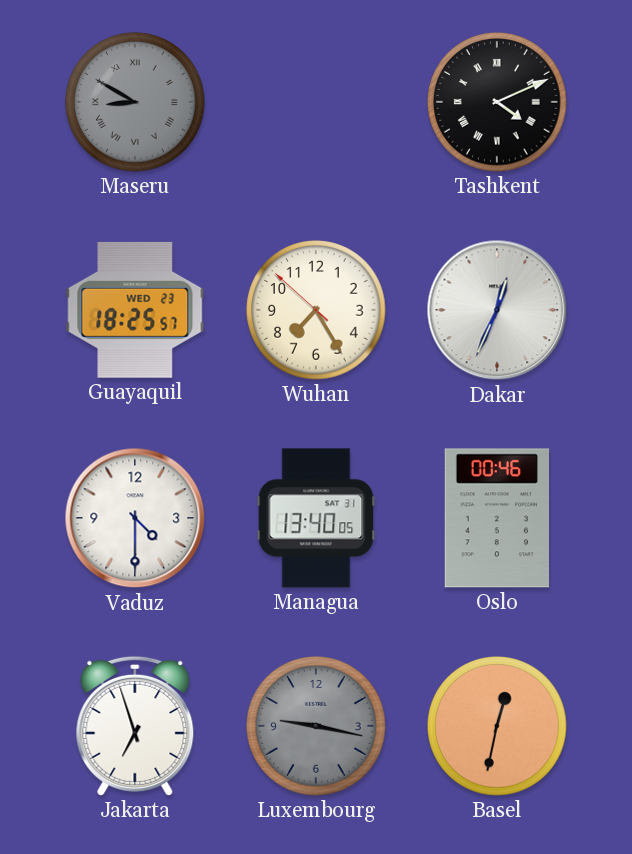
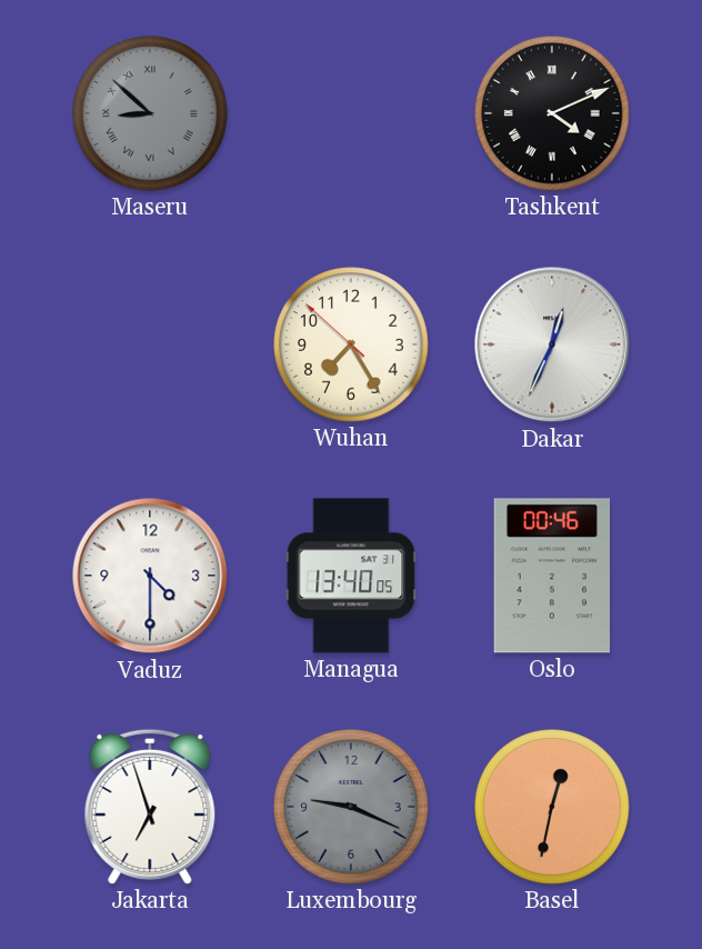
Maseru: 8:50 -> 8:52 (150, 113)
Guayaquil: 18:25 -> none (135, 310)
Luxembourg: 9:17 -> 9:19 (351, 807)
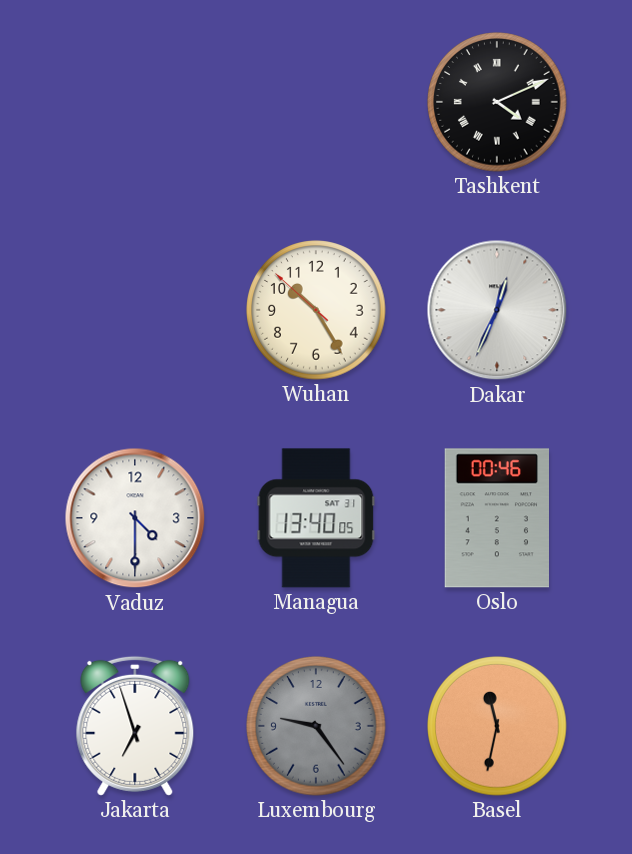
Maseru: 8:52 -> none (150, 113)
Wuhan: 7:24 -> 10:24 (316, 310)
Luxembourg: 9:19 -> 9:24 (316, 726)
Basel: 12:32 -> 11:32 (497, 726)
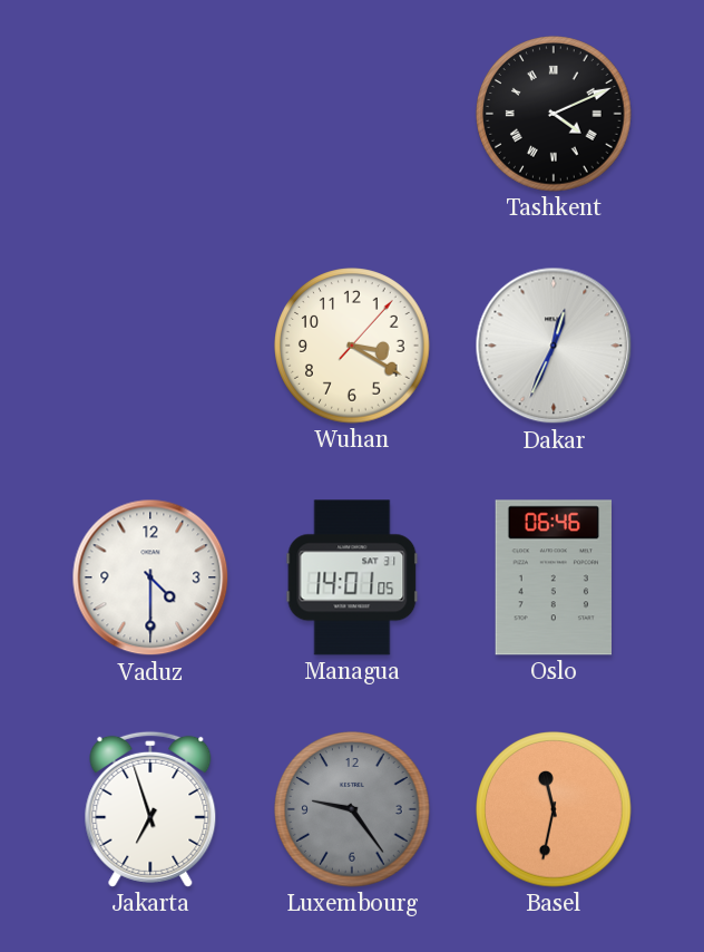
Wuhan: 10:24 -> 3:20 (352, 346)
Managua: 13:40 -> 14:01 (352, 577)
Oslo: 00:46 -> 06:46 (553, 577)
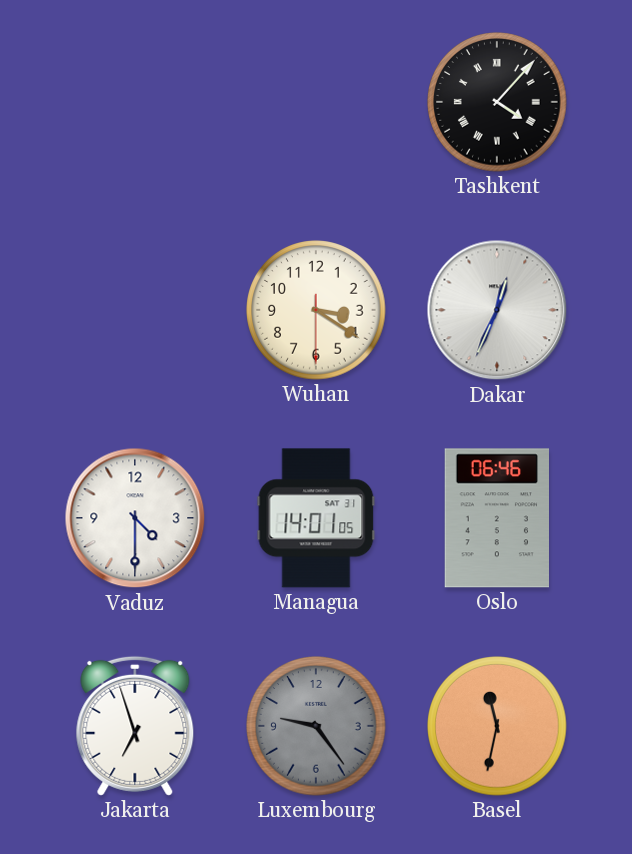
Tashkent: 4:11 -> 4:07 (497, 102)
Wuhan: 3:20:07 -> 3:20:30 (316, 310)
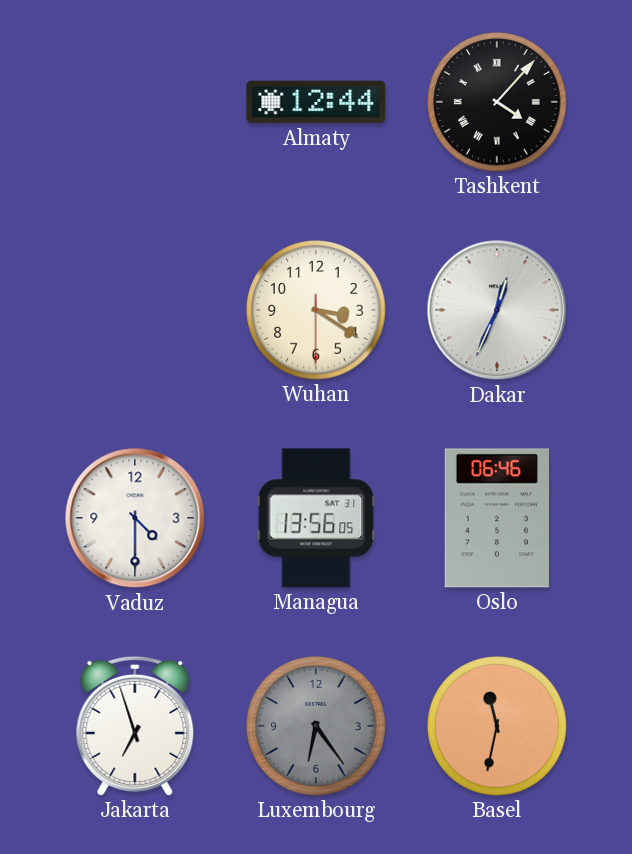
Almaty: none -> 12:44 (316, 102)
Managua: 14:01 -> 13:56 (316, 518)
Luxembourg: 9:24 -> 6:24 (316, 726)
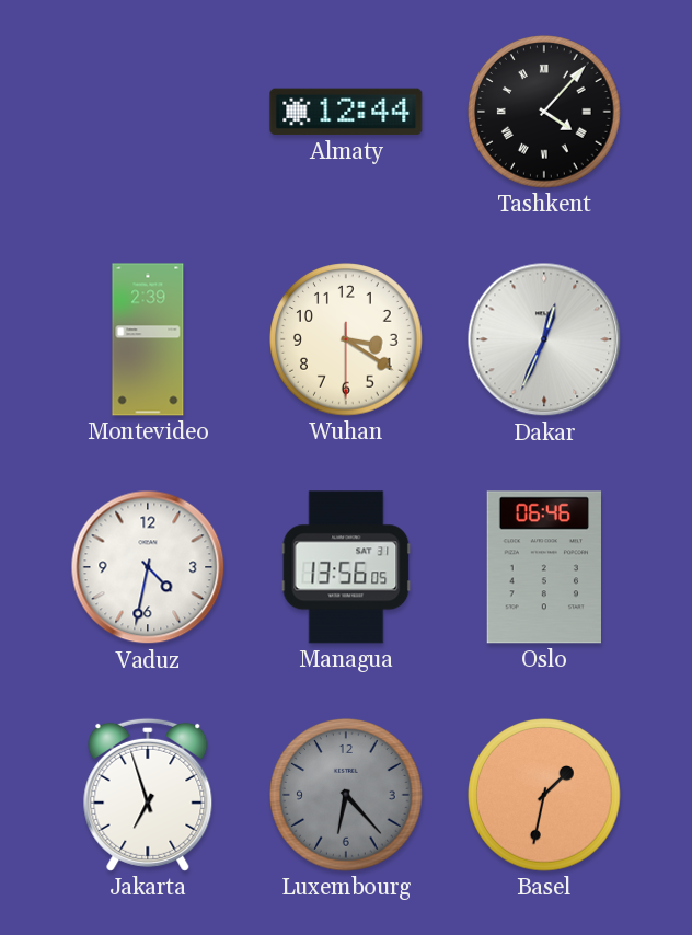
Montevideo: none -> 2:39 (148, 339)
Vaduz: 4:30 -> 4:32 (148, 567)
Luxembourg: 6:24 -> 6:23 (346, 795)
Basel: 11:32 -> 1:32 (544, 795)
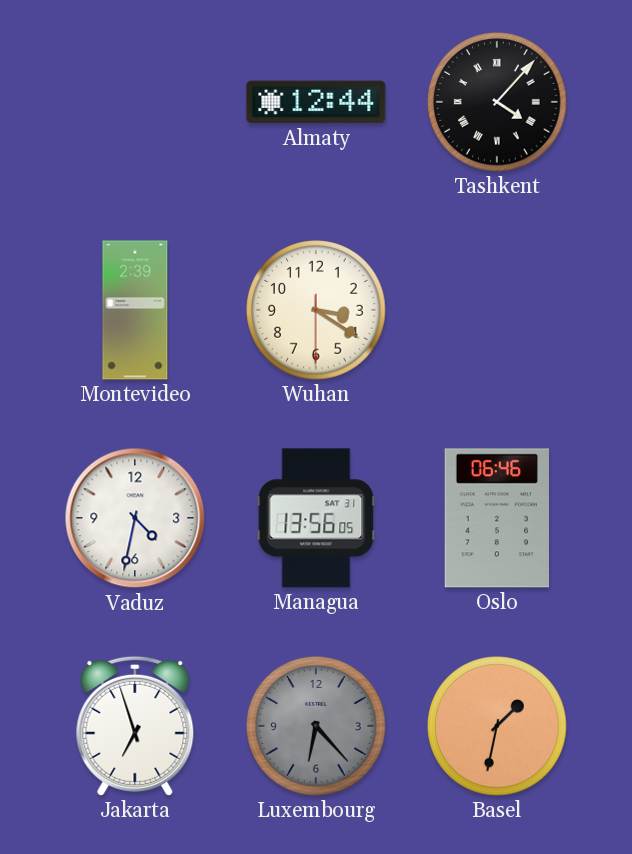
Dakar: 12:34 -> none (544, 339)
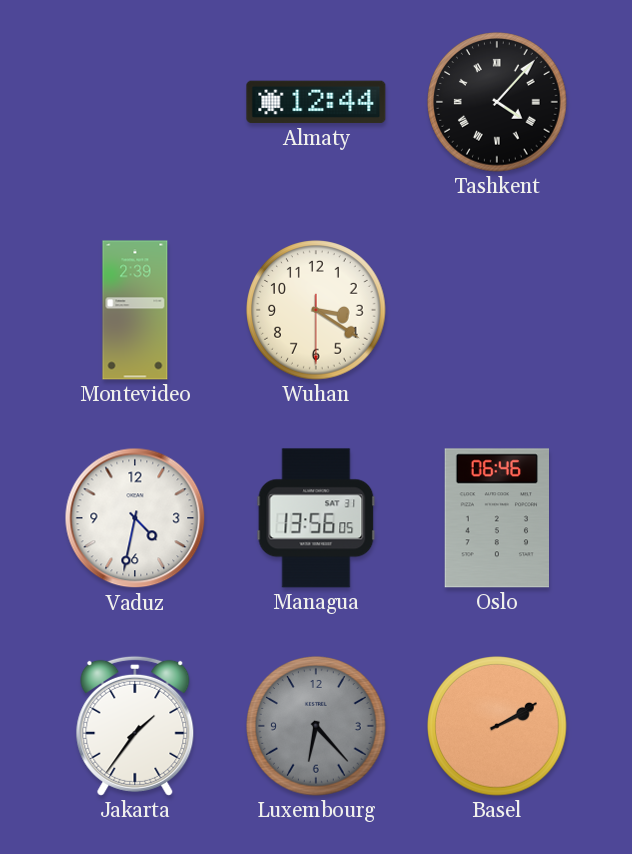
Jakarta: 6:57 -> 1:36 (135, 726)
Basel: 1:32 -> 2:10 (497, 726)
